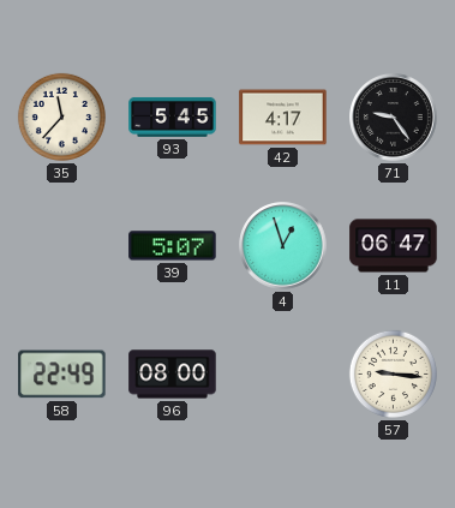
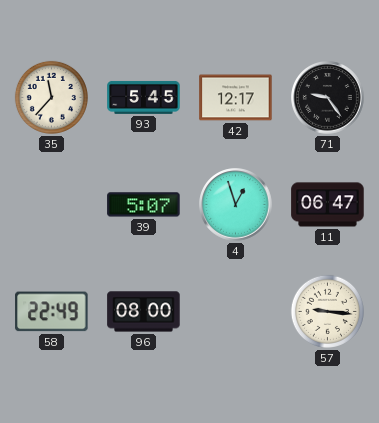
42: 4:17 -> 12:17 (236, 98)
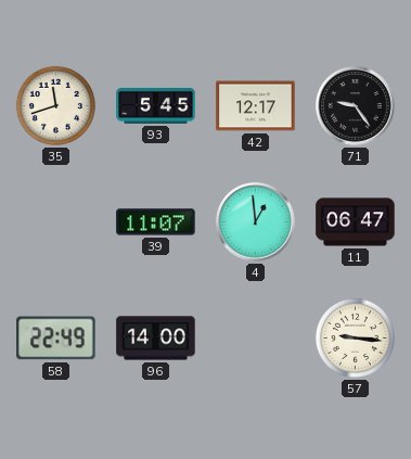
35: 11:37 -> 11:42 (55, 105)
39: 5:07 -> 11:07 (156, 222)
4: 12:57 -> 12:59 (256, 222)
96: 08:00 -> 14:00 (156, 339)
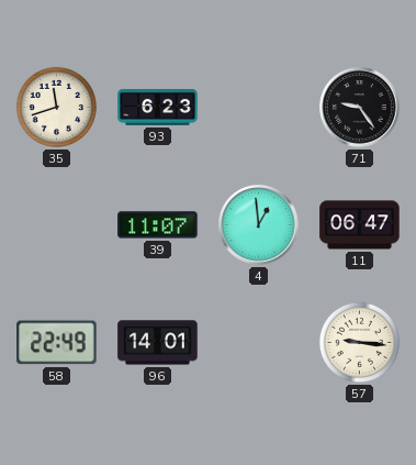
93: 5:45 -> 6:23 (158, 107)
42: 12:17 -> none (256, 106)
96: 14:00 -> 14:01 (158, 343)
